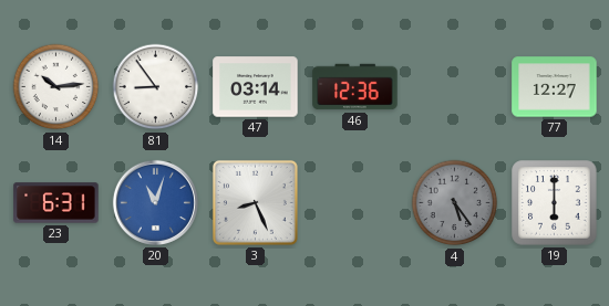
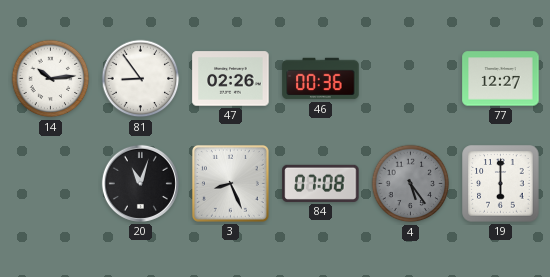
47: 03:14 -> 02:26 (231, 79)
46: 12:36 -> 00:36 (321, 79)
23: 6:31 -> none (56, 203)
20 dial: blue -> black (140, 183)
84: none -> 07:08 (321, 183)
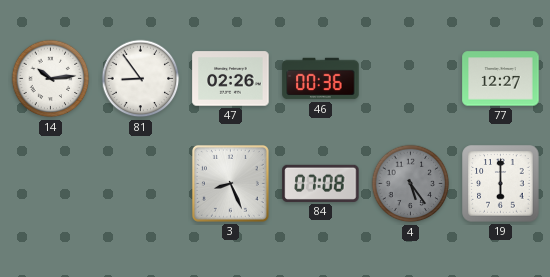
20: 11:03 -> none (140, 183)
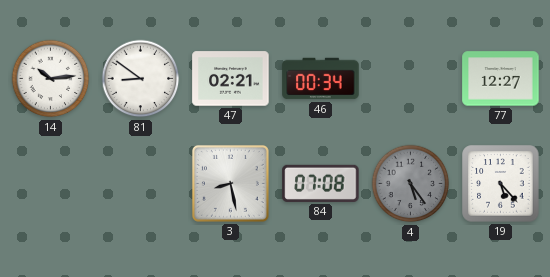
81: 8:54 -> 8:51 (141, 79)
47: 02:26 -> 02:21 (231, 79)
46: 00:36 -> 00:34 (321, 79)
3: 8:26 -> 8:28 (230, 183)
19: 6:00 -> 5:23 (501, 184)
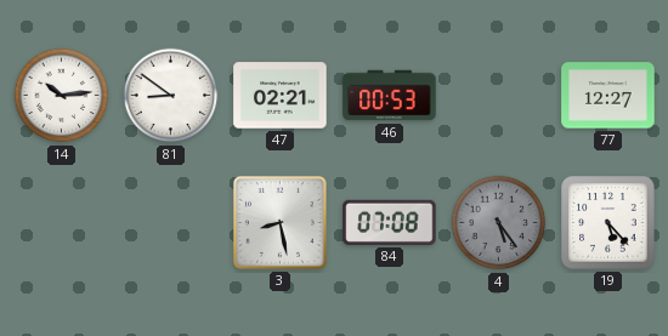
46: 00:34 -> 00:53 (390, 96)
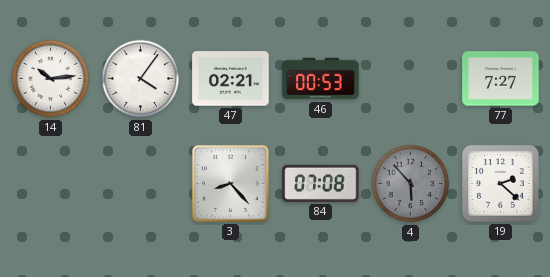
81: 8:51 -> 4:06 (141, 79)
77: 12:27 -> 7:27 (501, 79)
3: 8:28 -> 8:23 (230, 183)
4: 5:24 -> 5:53 (411, 184)
19: 5:23 -> 2:22 (501, 184)
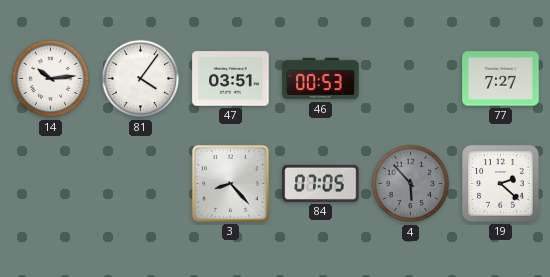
47: 02:21 -> 03:51 (231, 79)
84: 07:08 -> 07:05 (321, 183)
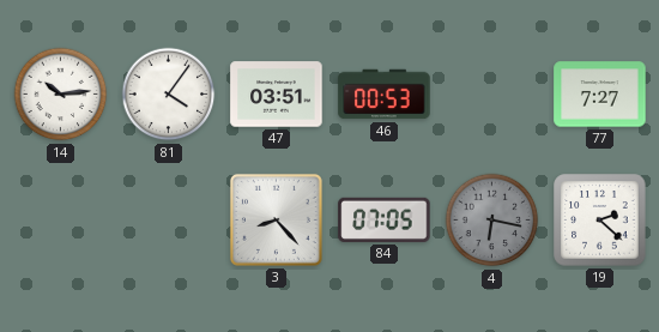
4: 5:53 -> 6:17 (492, 221)
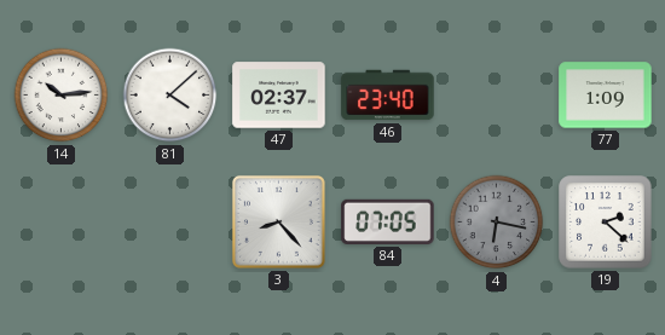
81: 4:06 -> 4:08 (170, 96)
47: 03:51 -> 02:37 (279, 96)
46: 00:53 -> 23:40 (388, 96)
77: 7:27 -> 1:09 (606, 96)
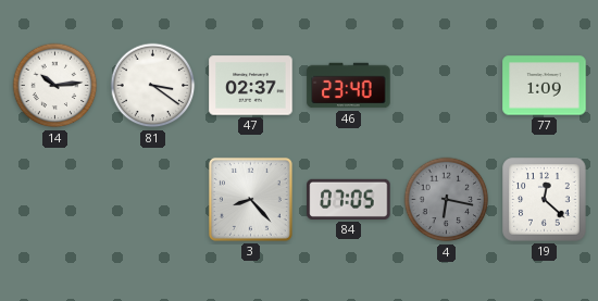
81: 4:08 -> 3:21 (153, 86)
19: 2:22 -> 12:22 (545, 200)
